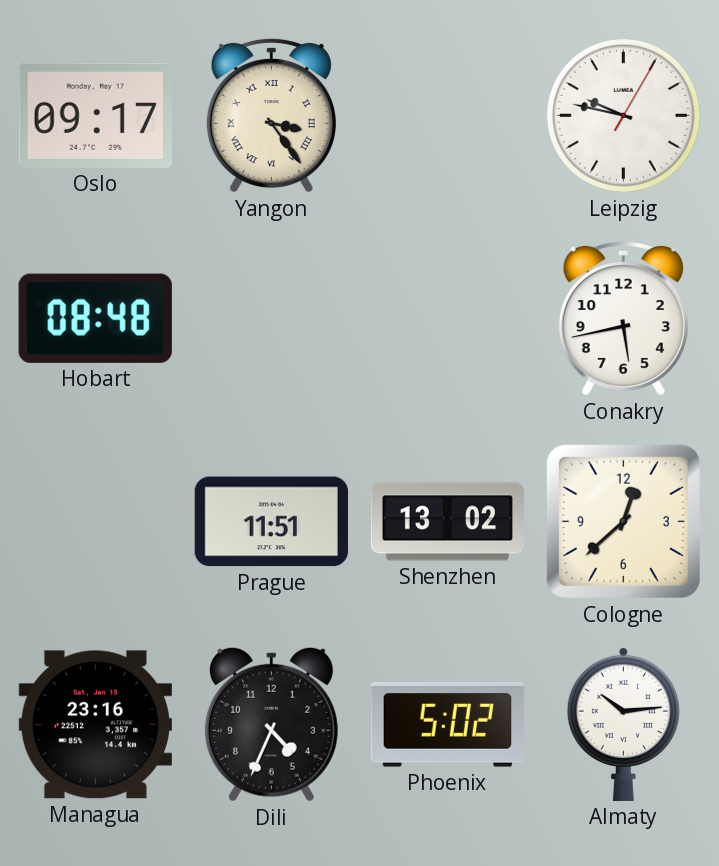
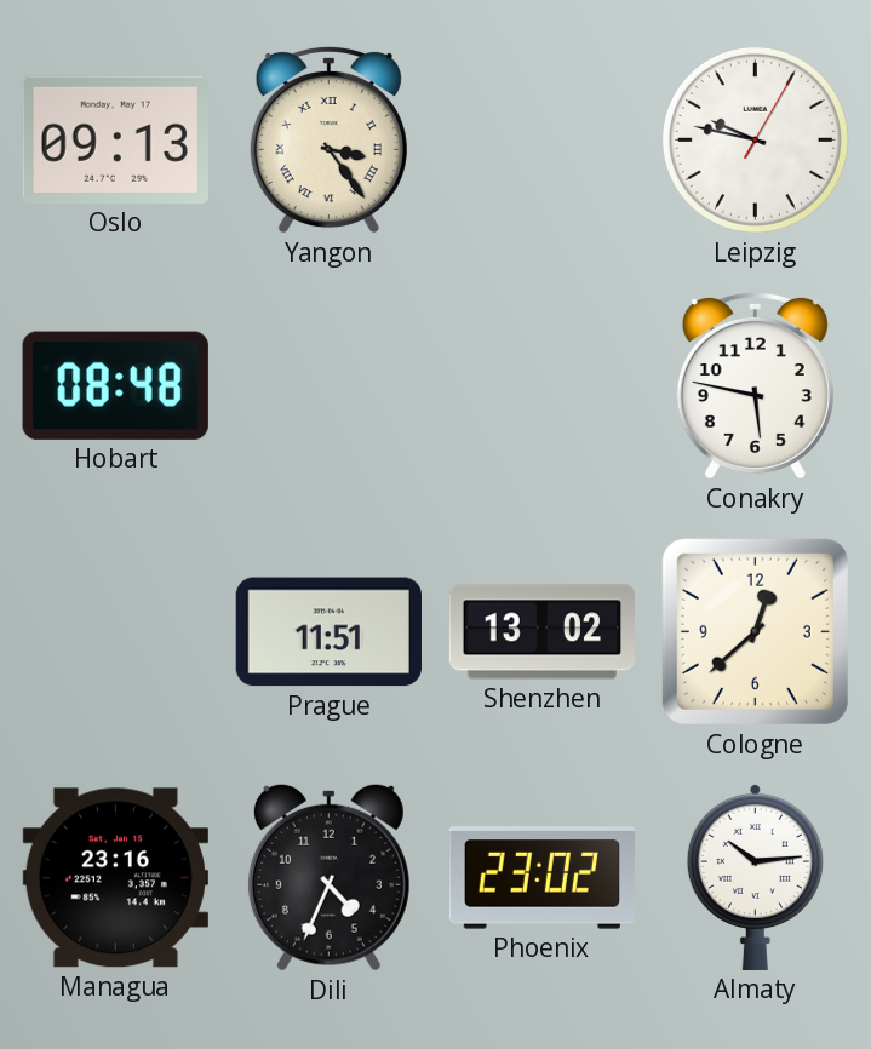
Oslo: 09:17 -> 09:13 (115, 139)
Conakry: 5:43 -> 5:47 (755, 385)
Phoenix: 5:02 -> 23:02 (541, 878)
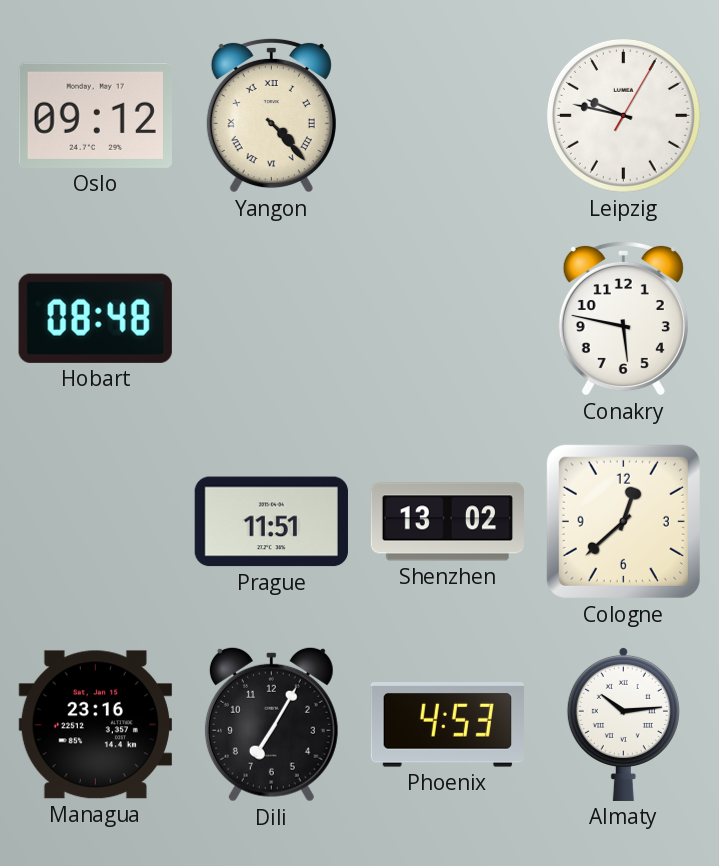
Oslo: 09:13 -> 09:12 (95, 115)
Yangon: 3:24 -> 4:23 (271, 115)
Dili: 4:34 -> 7:05 (271, 724)
Phoenix: 23:02 -> 4:53 (447, 725)
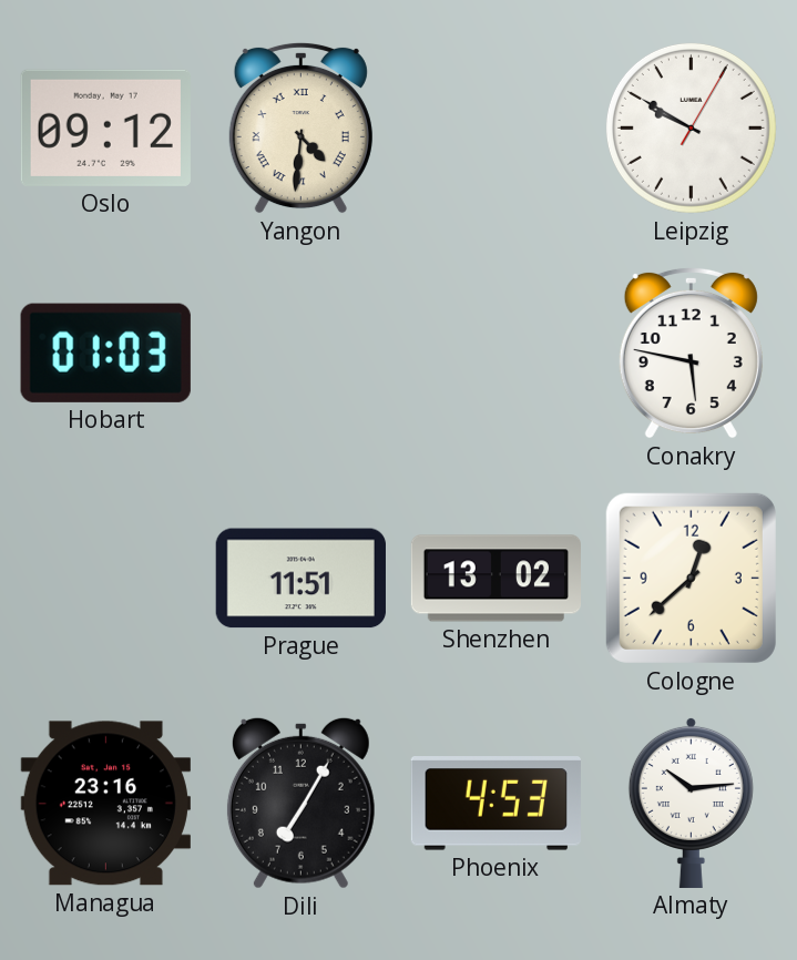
Yangon: 4:23 -> 4:31 (300, 127)
Leipzig: 9:47 -> 9:50 (691, 127)
Hobart: 08:48 -> 01:03 (105, 353)
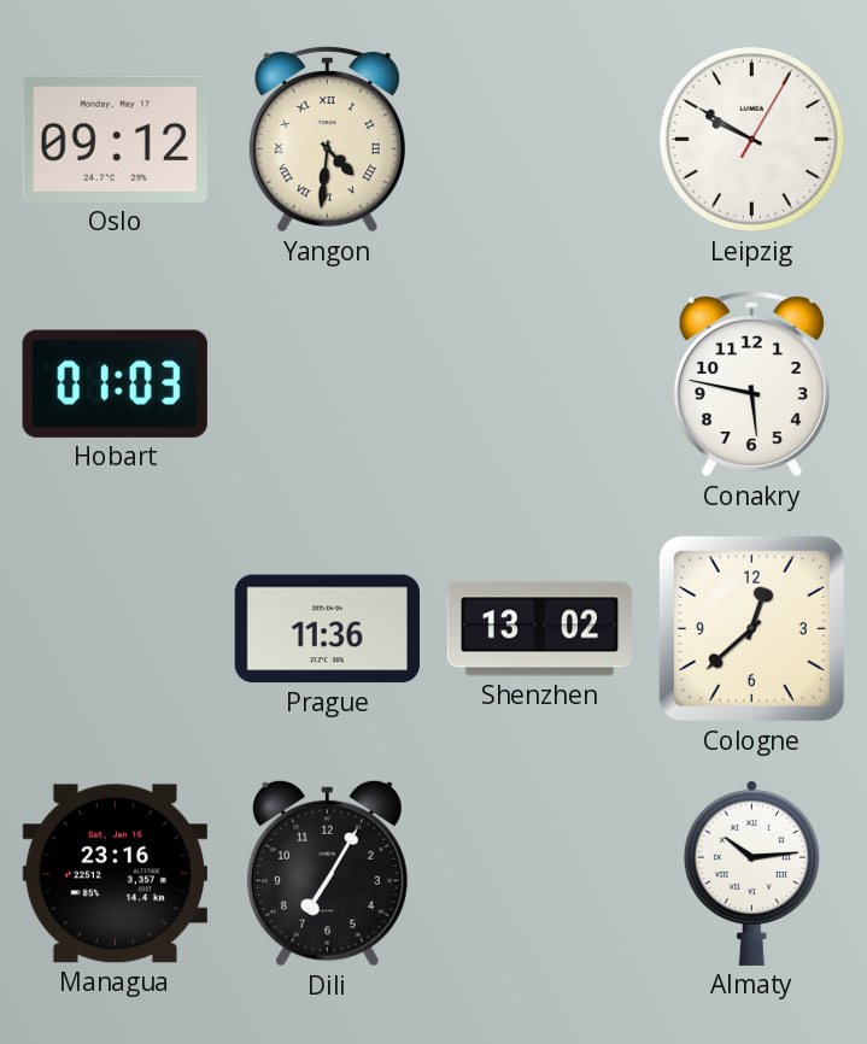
Prague: 11:51 -> 11:36 (327, 629)
Phoenix: 4:53 -> none (495, 804)
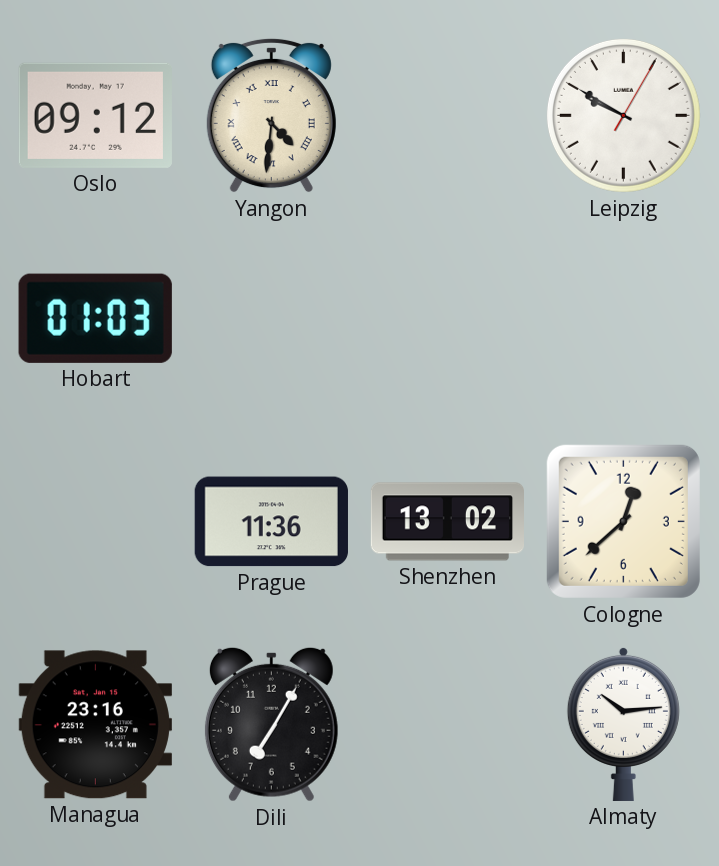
Conakry: 5:47 -> none (751, 383)
